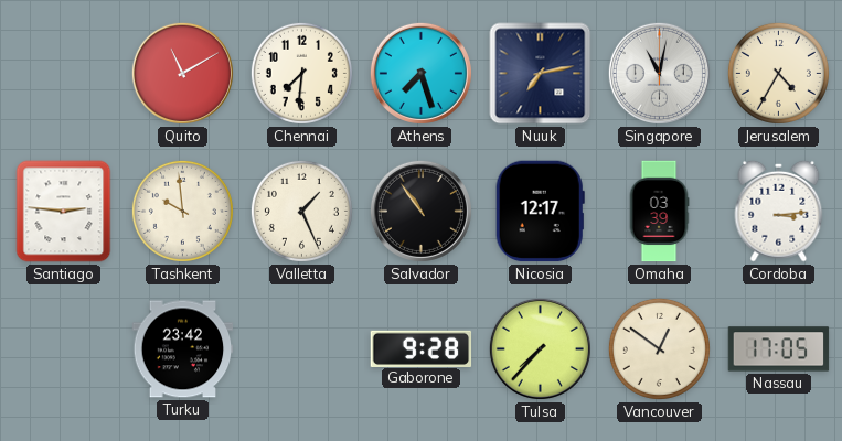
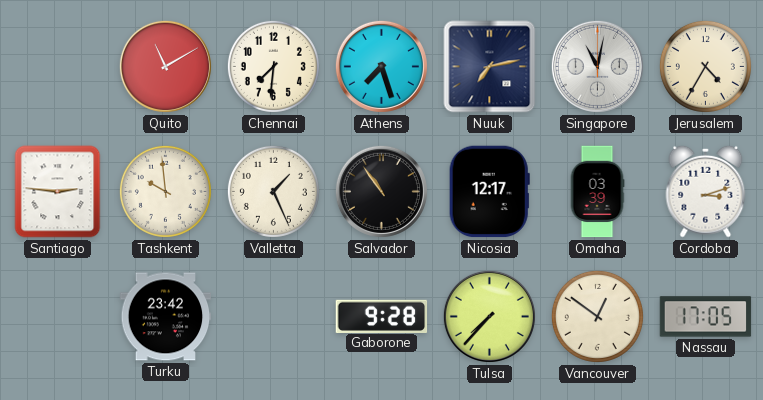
Cordoba: 3:14 -> 3:12 (706, 191)
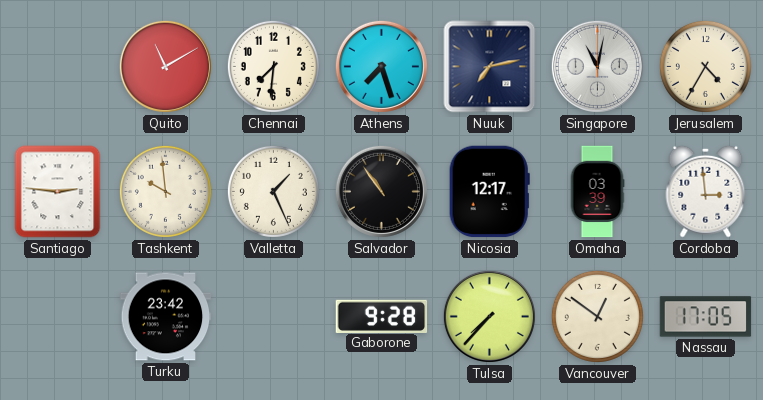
Cordoba: 3:12 -> 2:59 (706, 191)
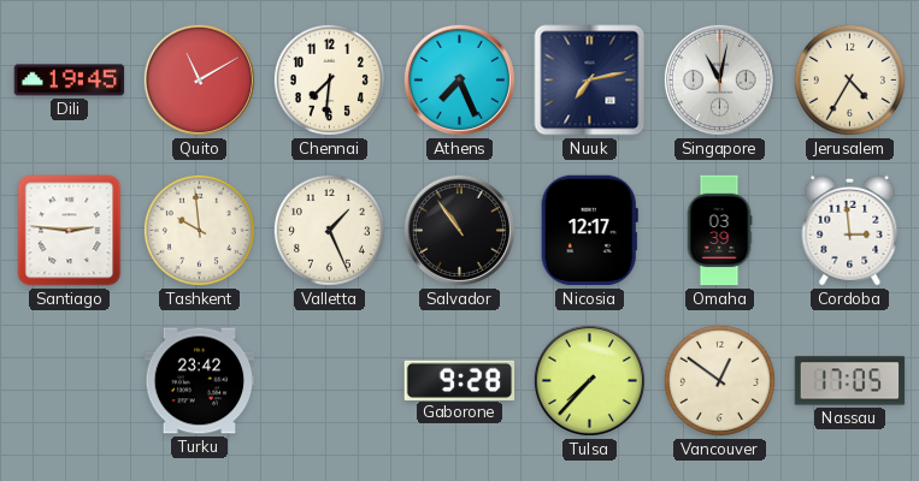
Dili: none -> 19:45 (70, 81)
Athens: 7:27 -> 7:26 (459, 79)
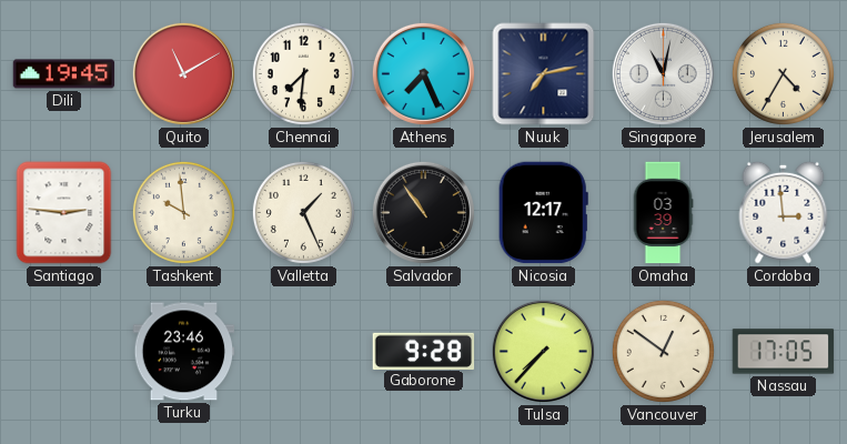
Turku: 23:42 -> 23:46 (184, 352)
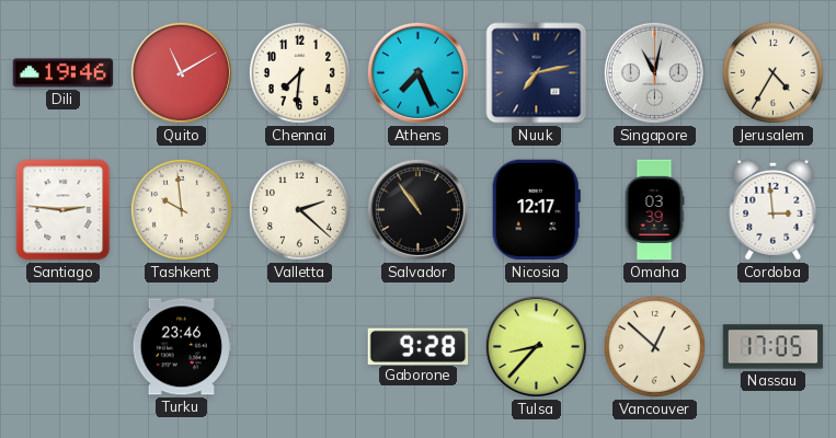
Dili: 19:45 -> 19:46 (64, 73)
Valletta: 1:26 -> 2:22 (299, 209)
Tulsa: 7:37 -> 8:37 (536, 346)
Vancouver: 12:51 -> 12:52 (654, 346)
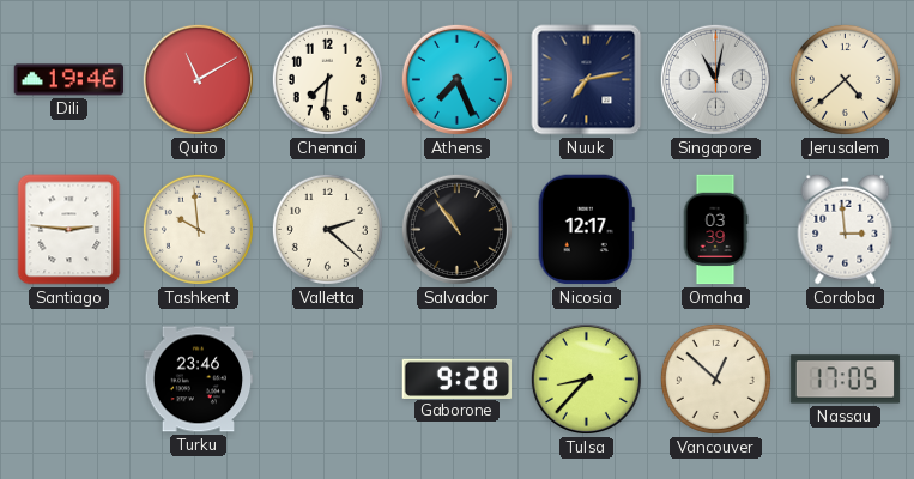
Jerusalem: 4:35 -> 4:38 (845, 79)
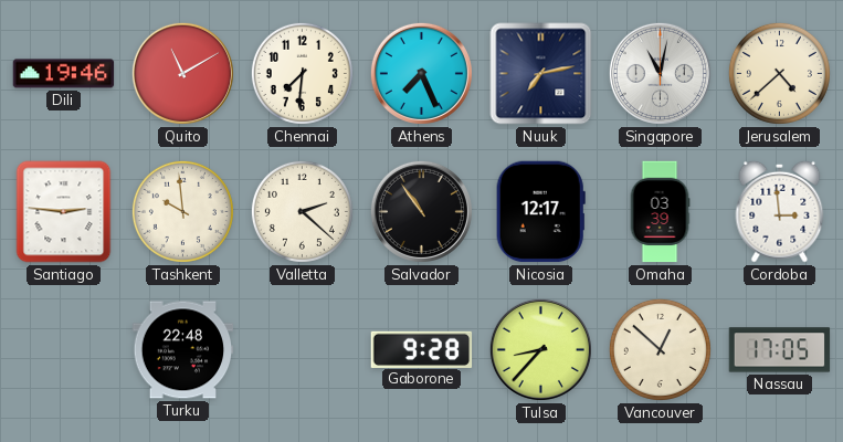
Turku: 23:46 -> 22:48 (183, 350)
